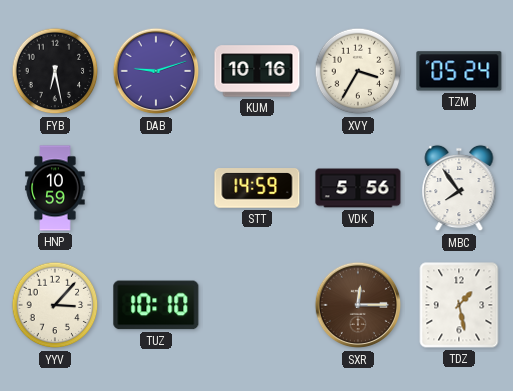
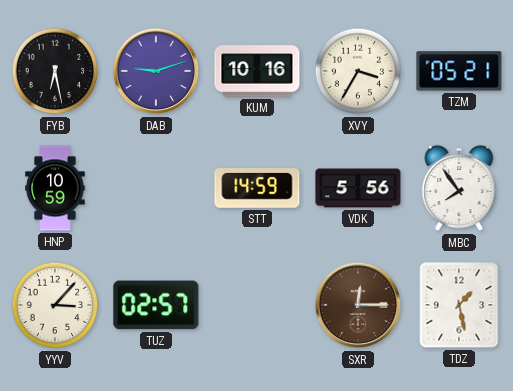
TZM: 05:24 -> 05:21 (459, 71)
TUZ: 10:10 -> 02:57 (156, 305)
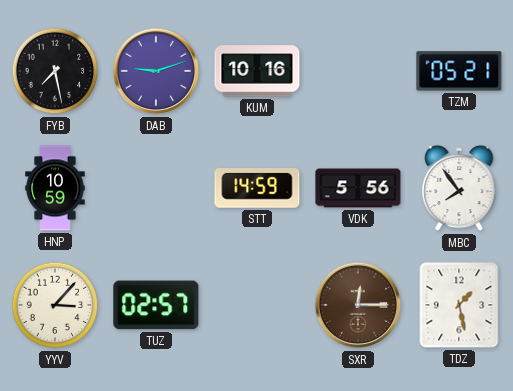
FYB: 6:28 -> 7:28 (55, 71)
XVY: 3:35 -> none (358, 71)
